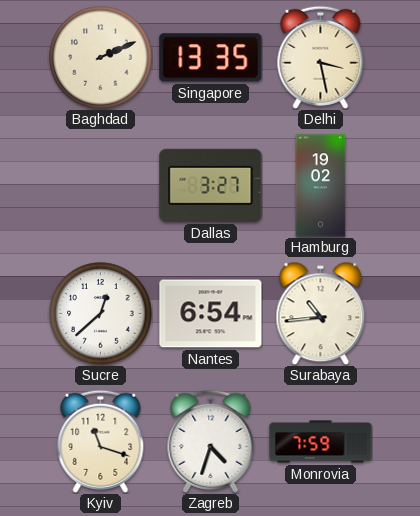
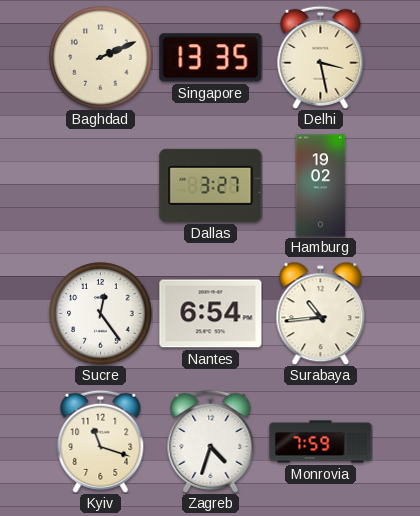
Sucre: 12:38 -> 12:24 (101, 314)
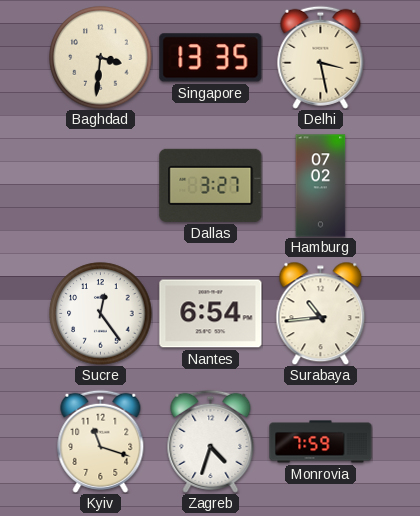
Baghdad: 2:11 -> 3:31 (101, 58)
Hamburg: 19:02 -> 07:02 (321, 186)
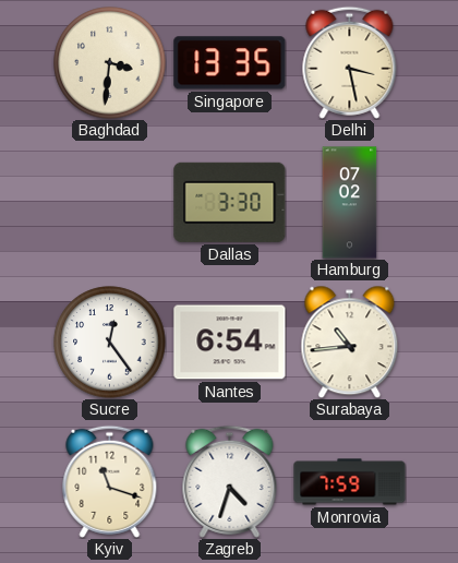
Dallas: 3:27 -> 3:30 (230, 202)
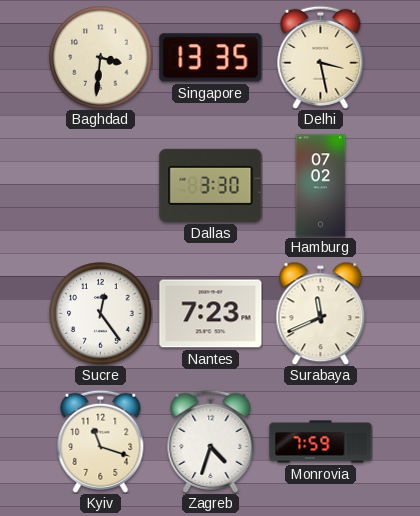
Nantes: 6:54 -> 7:23 (211, 314)
Surabaya: 10:44 -> 11:41 (321, 313)
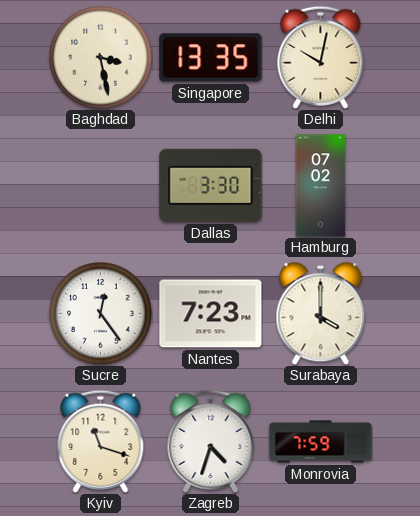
Baghdad: 3:31 -> 3:28 (101, 58)
Delhi: 3:28 -> 10:02 (321, 57)
Surabaya: 11:41 -> 4:00 (321, 313)
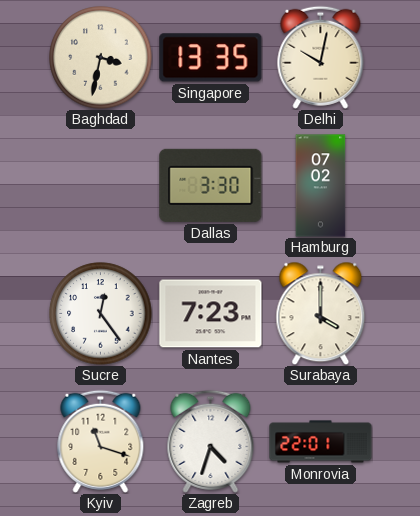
Baghdad: 3:28 -> 3:32 (101, 58)
Monrovia: 7:59 -> 22:01 (321, 442)
